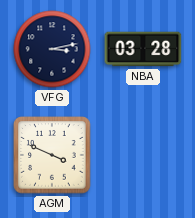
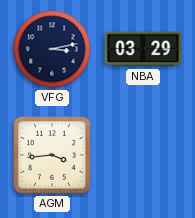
NBA: 03:28 -> 03:29 (143, 49)
AGM: 3:49 -> 3:44 (52, 155)
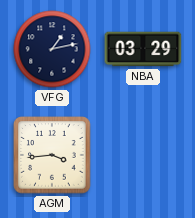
VFG: 3:13 -> 1:13 (52, 49)
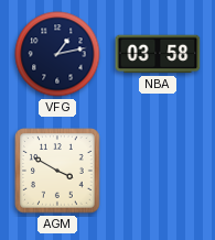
NBA: 03:29 -> 03:58 (158, 54)
AGM: 3:44 -> 3:50 (57, 171)
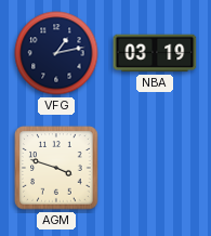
NBA: 03:58 -> 03:19 (155, 53)
AGM: 3:50 -> 3:48 (56, 168)
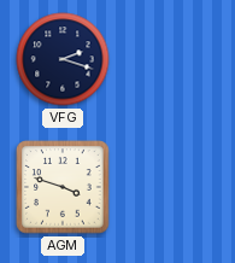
VFG: 1:13 -> 2:18 (63, 59)
NBA: 03:19 -> none (155, 53)
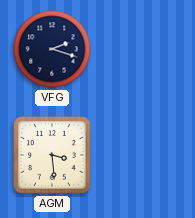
AGM: 3:48 -> 3:29 (52, 155)
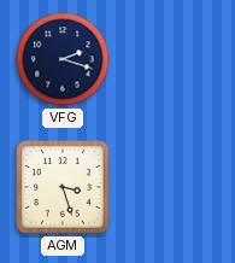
AGM: 3:29 -> 3:27 (63, 187)
